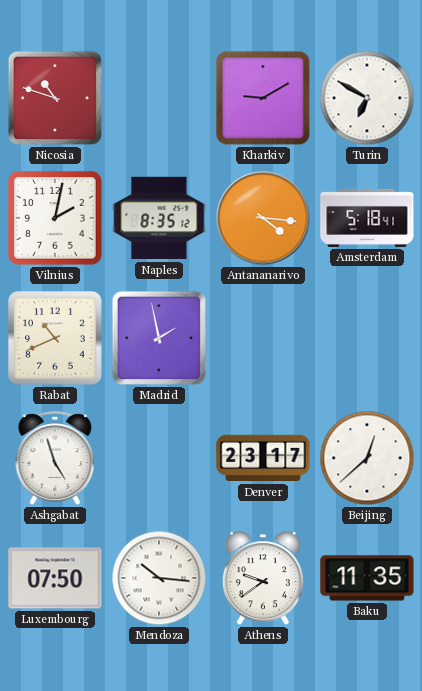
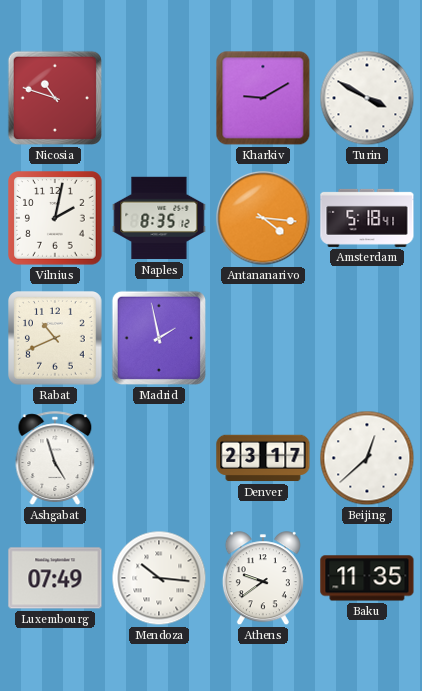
Turin: 6:50 -> 3:50 (367, 98)
Luxembourg: 07:50 -> 07:49 (55, 578)
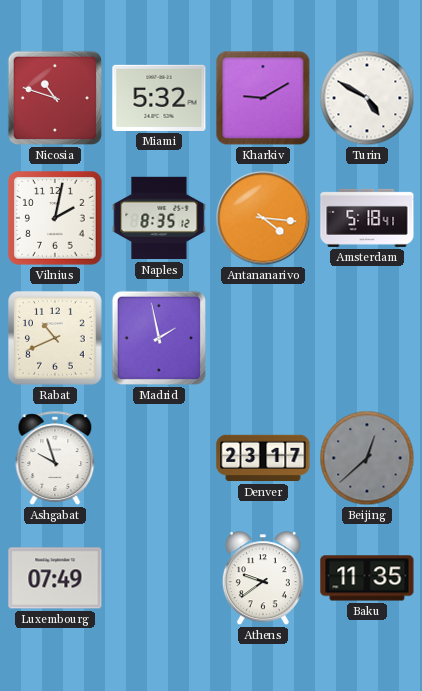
Miami: none -> 5:32 (159, 98)
Turin: 3:50 -> 4:50 (367, 98)
Ashgabat: 4:57 -> 9:57 (55, 458)
Beijing dial: white -> grey (367, 458)
Mendoza: 10:16 -> none (159, 578)
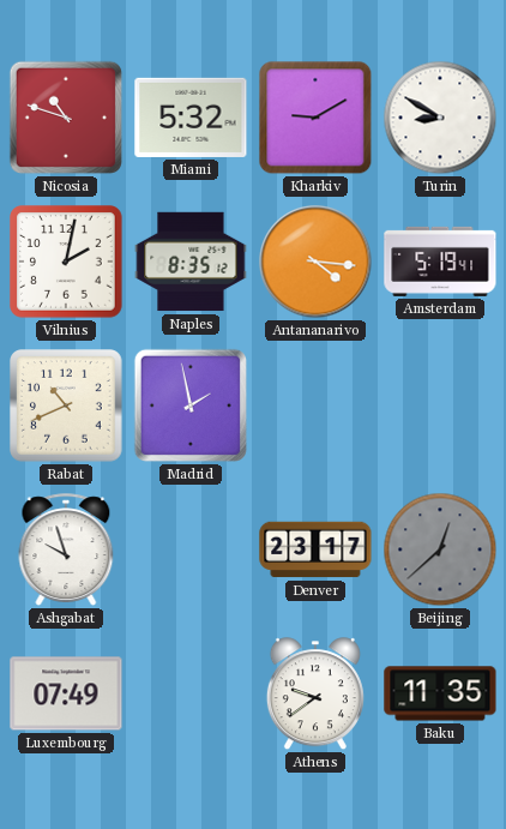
Turin: 4:50 -> 8:50 (440, 118)
Amsterdam: 5:18 -> 5:19 (440, 262)
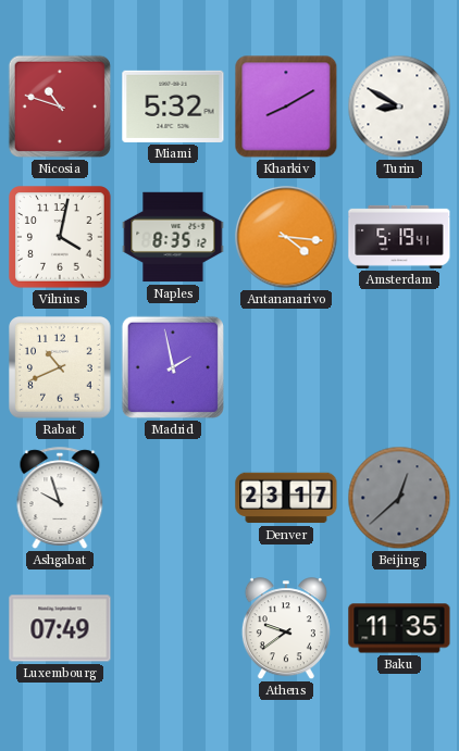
Kharkiv: 9:10 -> 8:10 (286, 107)
Vilnius: 2:02 -> 4:02 (61, 238)
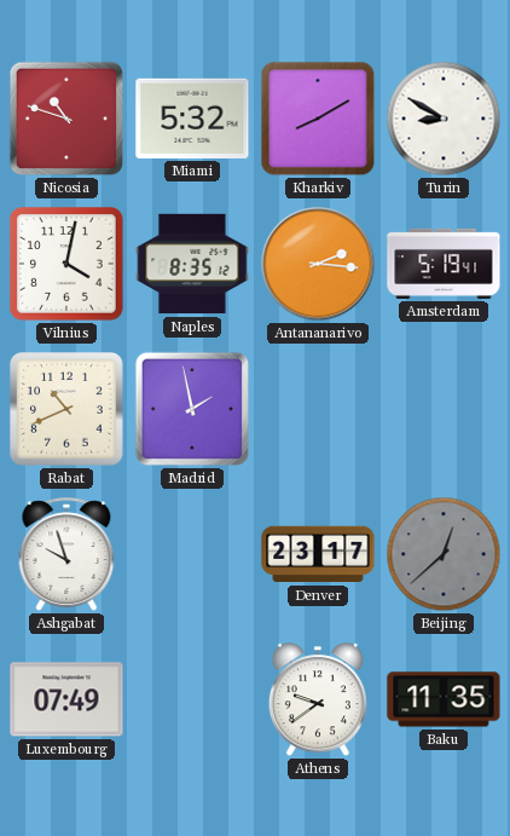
Antananarivo: 4:16 -> 2:16 (318, 264)
